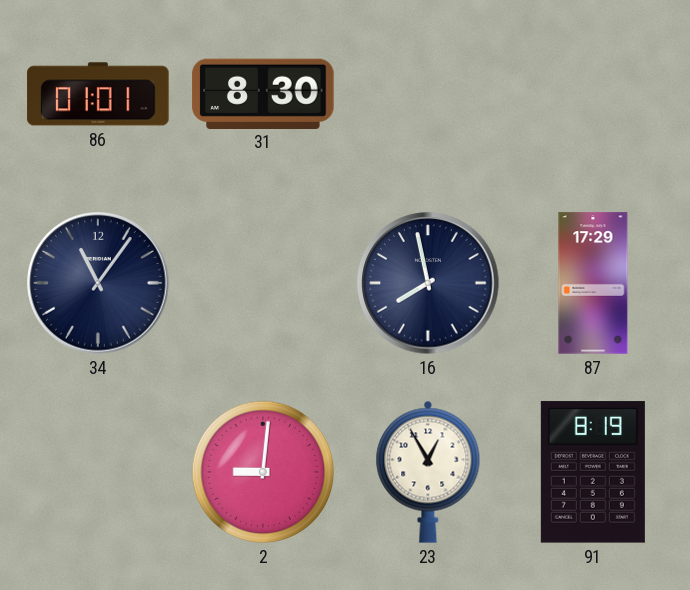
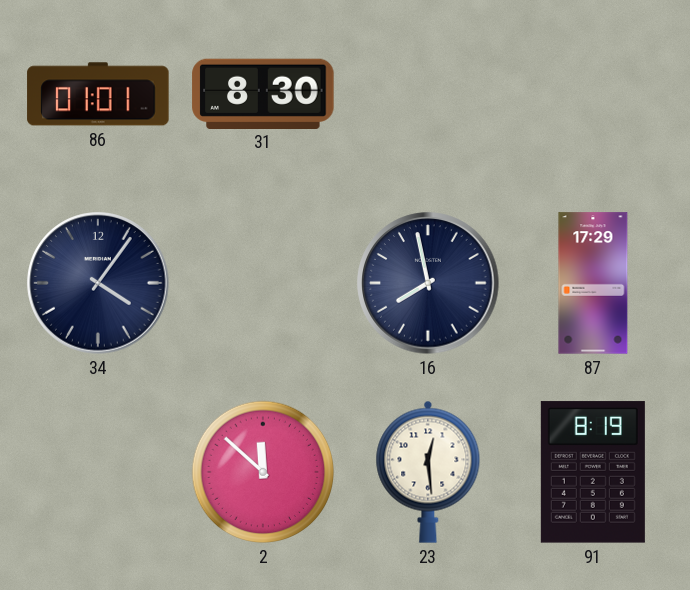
34: 11:06 -> 4:06 (98, 283)
2: 9:01 -> 11:52 (263, 472)
23: 12:55 -> 12:29 (428, 472)
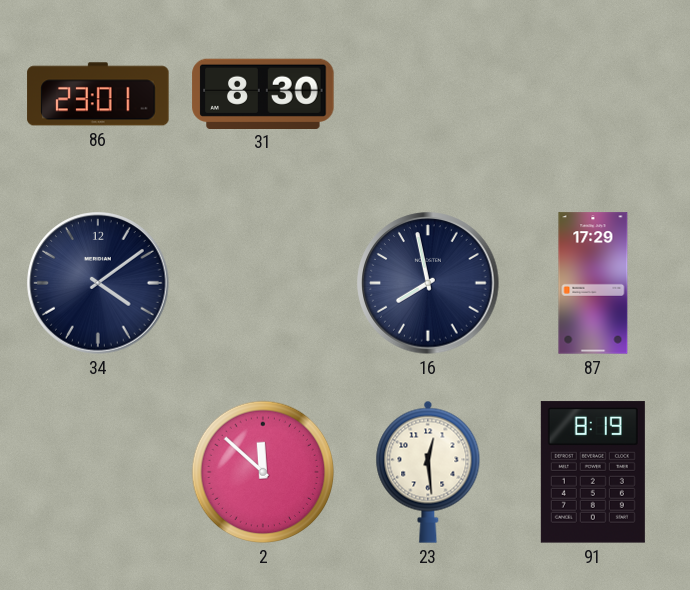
86: 01:01 -> 23:01 (98, 94)
34: 4:06 -> 4:09 (98, 283)
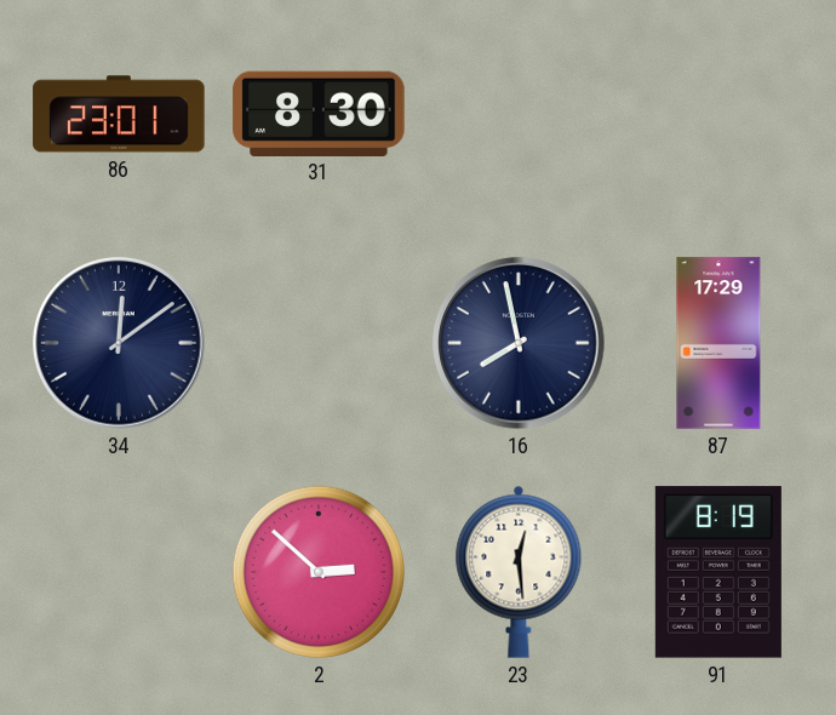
34: 4:09 -> 12:09 (119, 343)
2: 11:52 -> 2:52 (319, 572)
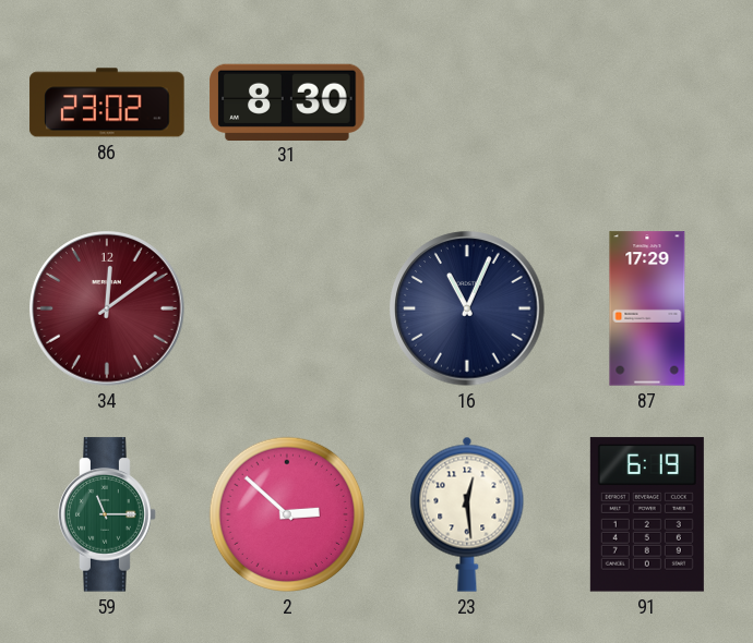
86: 23:01 -> 23:02 (107, 102)
34 dial: navy -> burgundy (107, 308)
16: 7:58 -> 11:04 (467, 308)
59: none -> 11:15 (107, 514)
91: 8:19 -> 6:19 (647, 514)
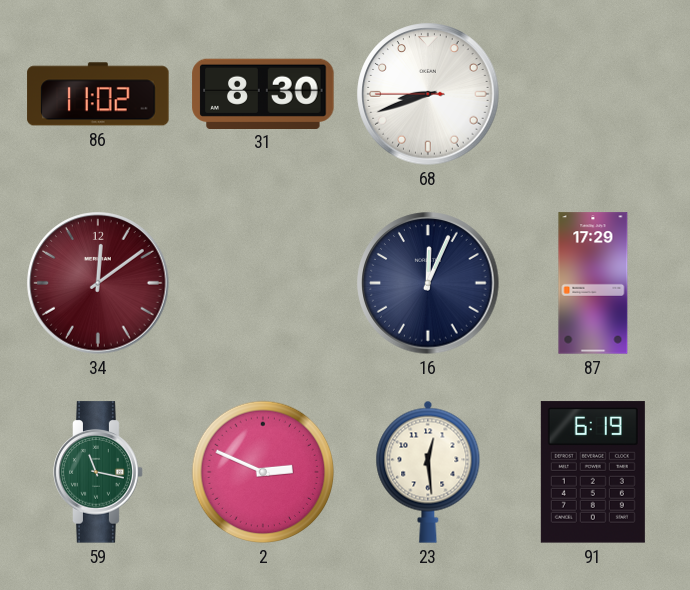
86: 23:02 -> 11:02 (98, 94)
68: none -> 8:41 (428, 94)
16: 11:04 -> 12:04 (428, 283)
59: 11:15 -> 11:17 (98, 472)
2: 2:52 -> 2:49 (263, 472)
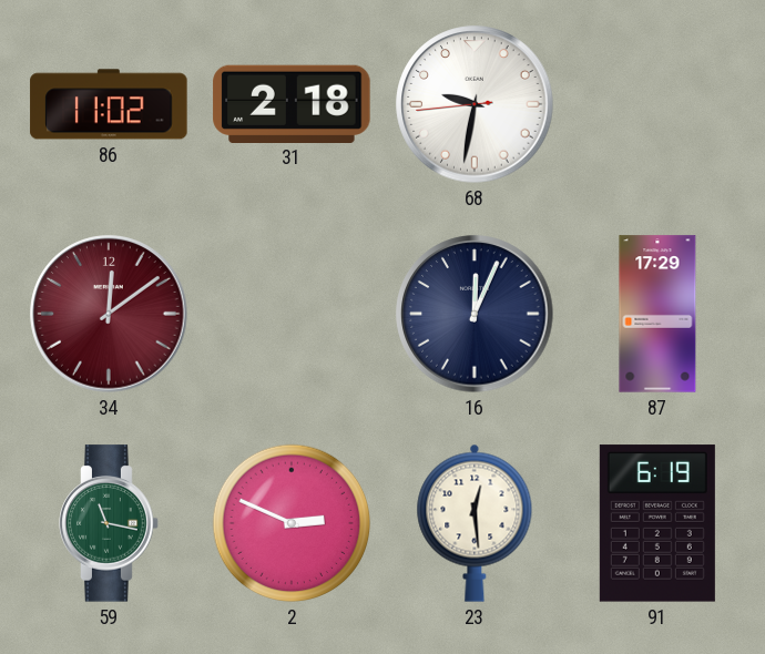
31: 8:30 -> 2:18 (292, 103)
68: 8:41 -> 9:31 (475, 104)
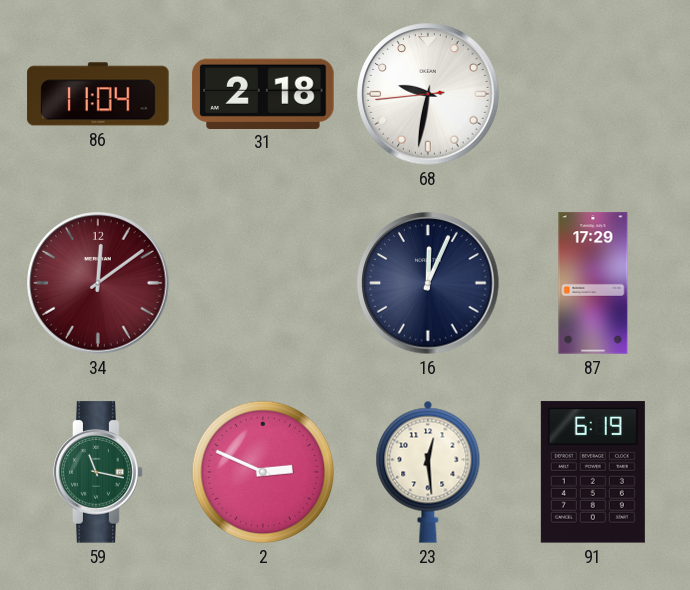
86: 11:02 -> 11:04 (98, 94)
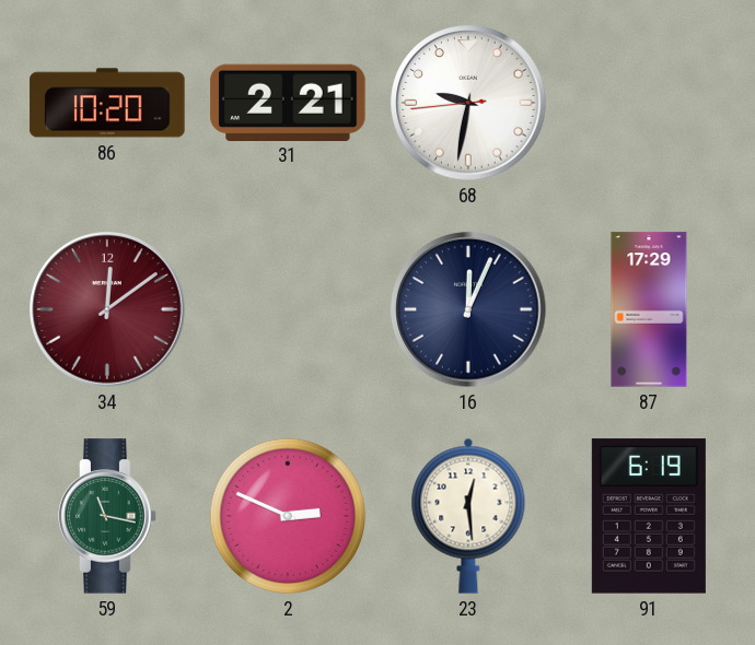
86: 11:04 -> 10:20 (107, 103)
31: 2:18 -> 2:21 (288, 102)
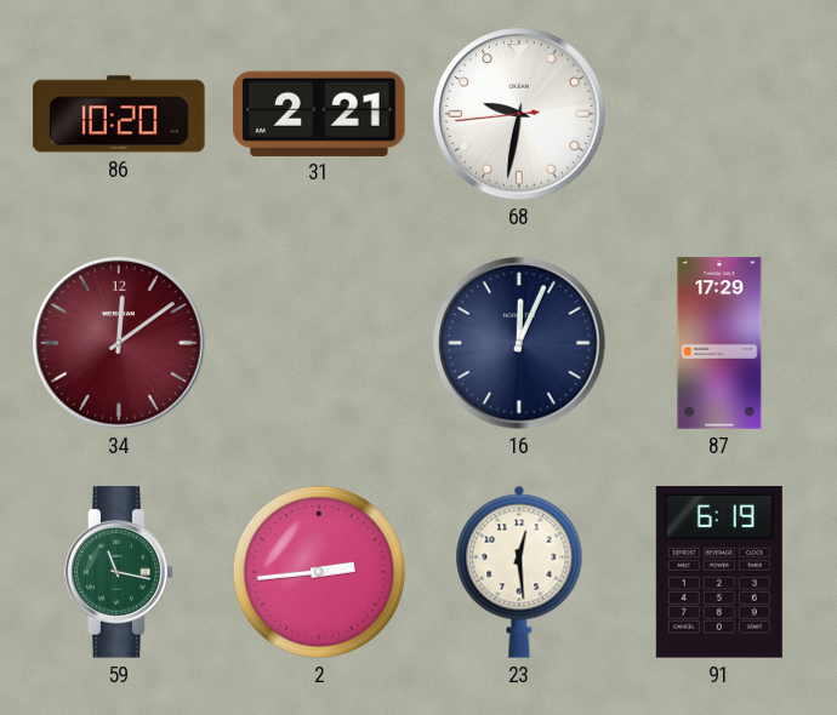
2: 2:49 -> 2:44 (319, 572)
